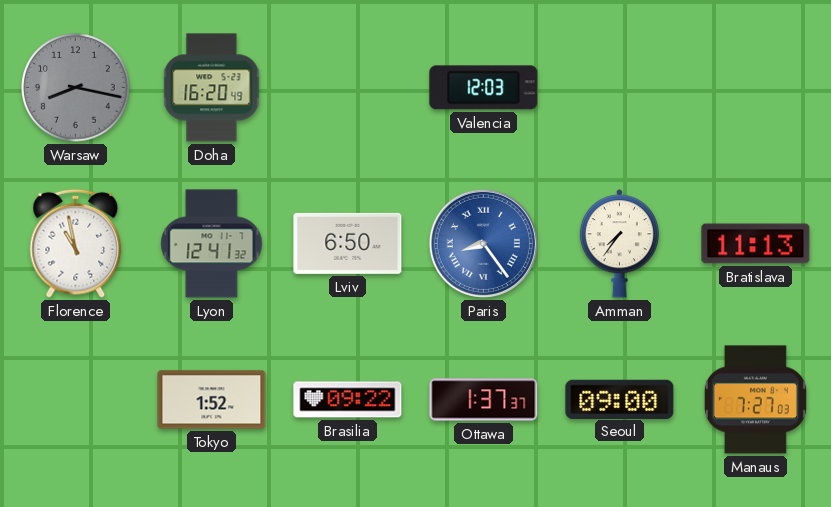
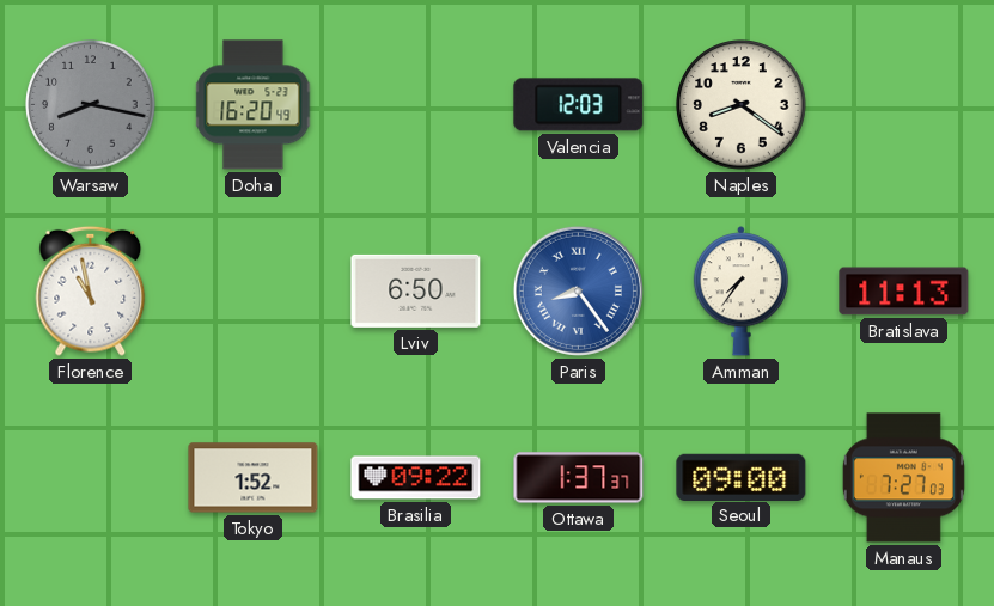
Naples: none -> 8:21 (742, 105)
Lyon: 12:41 -> none (212, 244)
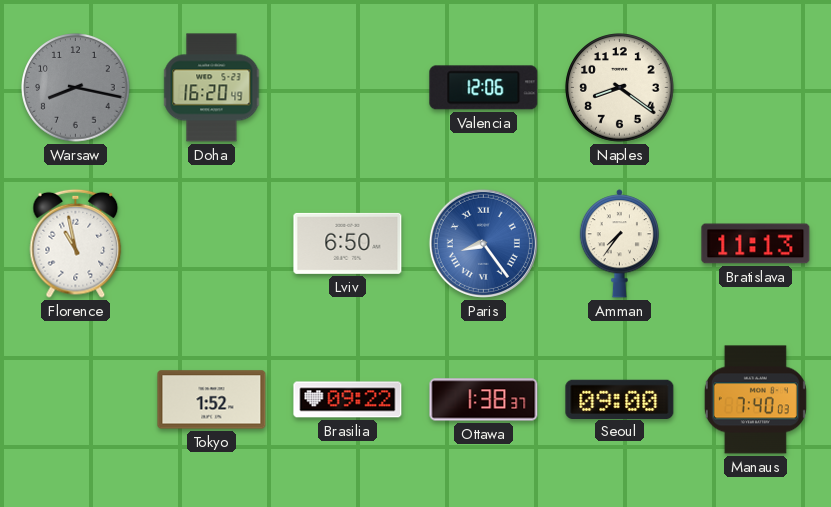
Valencia: 12:03 -> 12:06 (484, 88)
Ottawa: 1:37 -> 1:38 (484, 400)
Manaus: 7:27 -> 7:40 (755, 400)
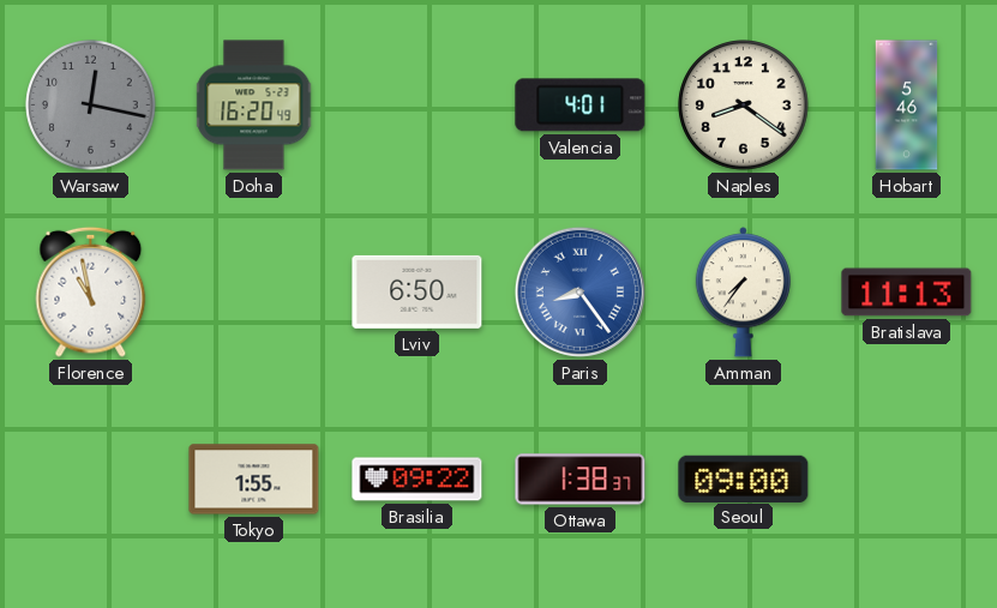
Warsaw: 8:17 -> 12:17 (91, 106)
Valencia: 12:06 -> 4:01 (581, 106)
Hobart: none -> 5:46 (907, 106)
Tokyo: 1:52 -> 1:55 (254, 480)
Manaus: 7:40 -> none (755, 400)
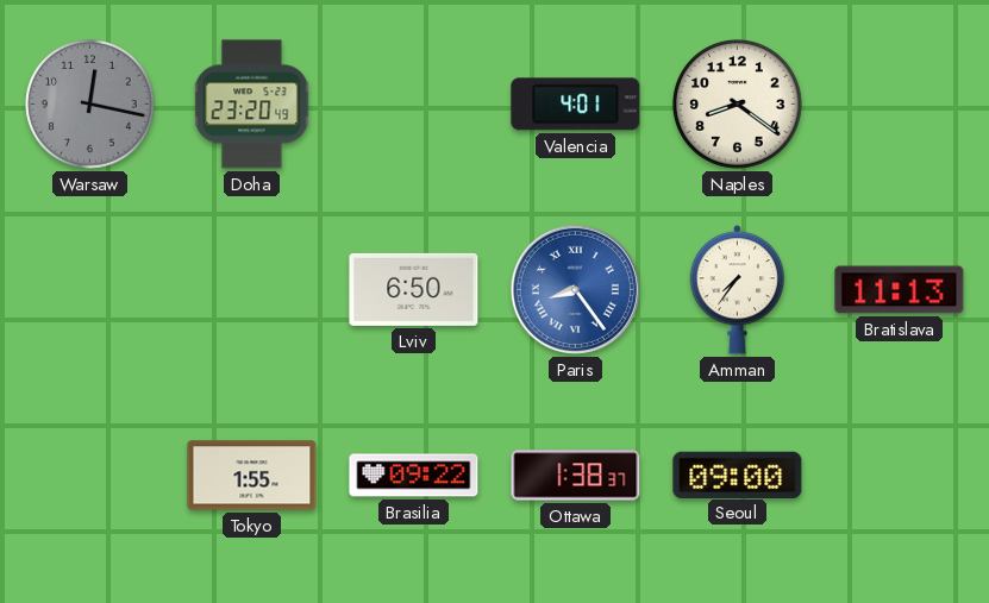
Doha: 16:20 -> 23:20 (252, 105)
Hobart: 5:46 -> none (907, 106)
Florence: 10:58 -> none (91, 291)
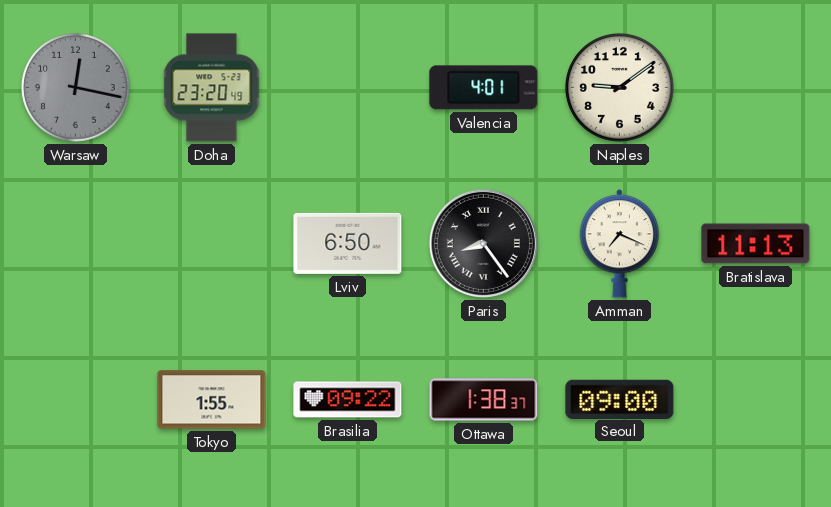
Naples: 8:21 -> 9:09 (620, 88)
Paris dial: blue -> black (483, 243)
Amman: 7:36 -> 7:19 (619, 244)
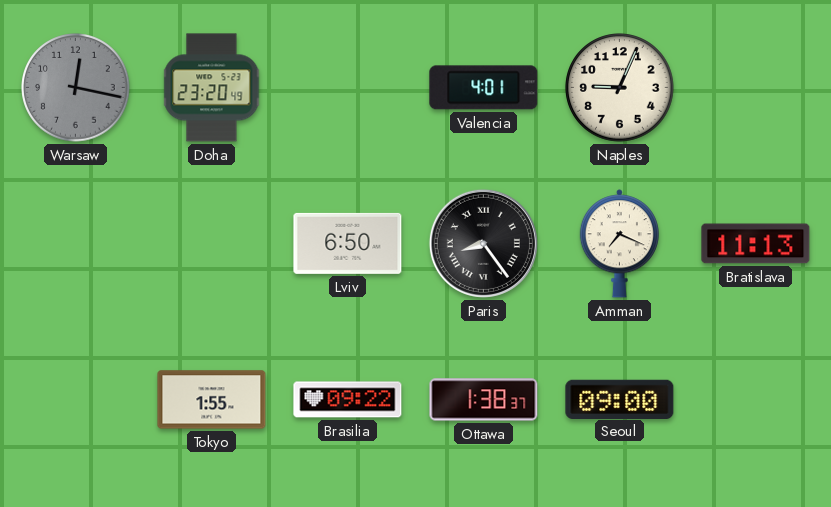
Naples: 9:09 -> 9:04 (620, 88)
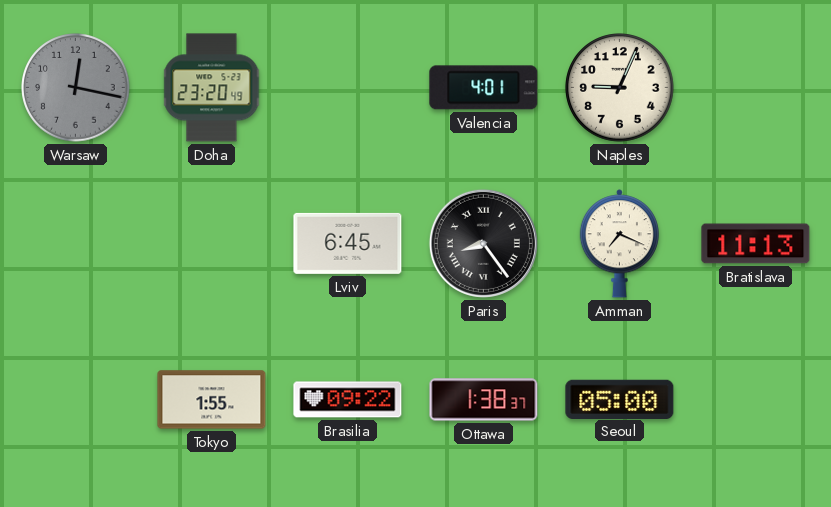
Lviv: 6:50 -> 6:45 (348, 243)
Seoul: 09:00 -> 05:00 (620, 399)
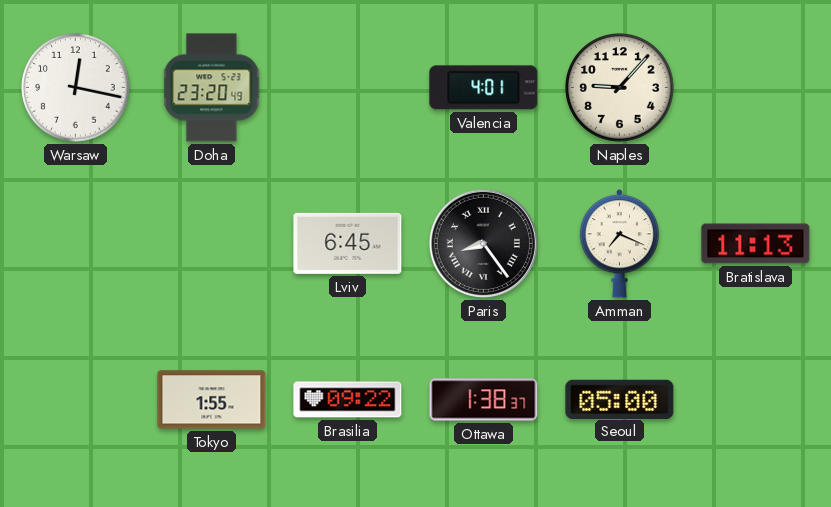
Warsaw dial: grey -> white (76, 88)
Naples: 9:04 -> 9:07 (620, 88)
